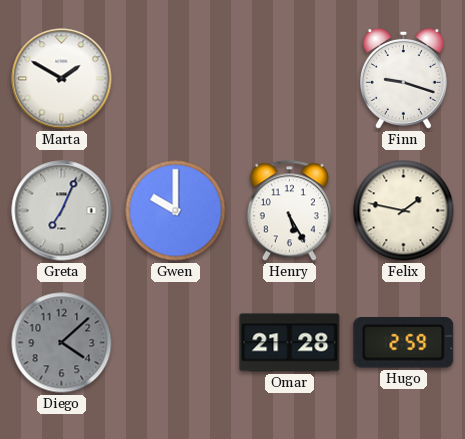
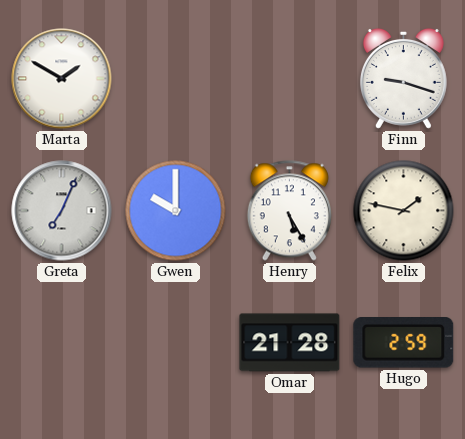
Diego: 4:08 -> none (62, 343)
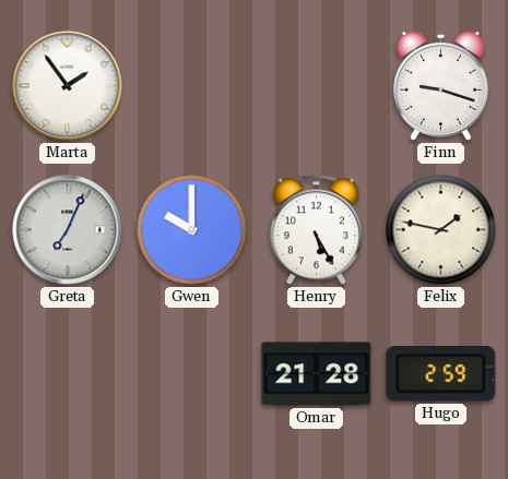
Marta: 1:50 -> 1:54 (68, 86)
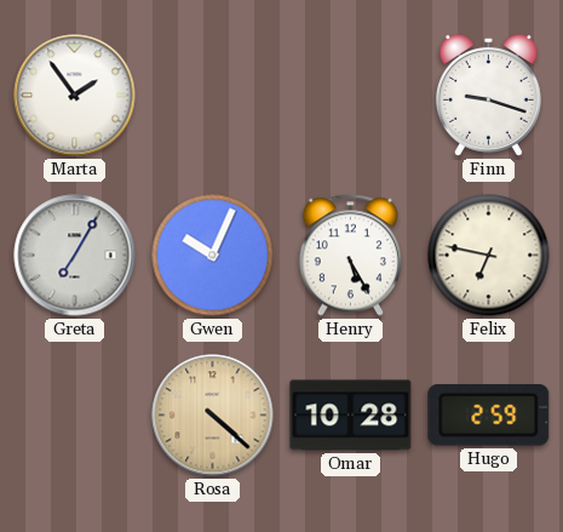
Greta: 7:04 -> 7:05 (75, 256)
Gwen: 10:00 -> 10:04 (213, 256)
Felix: 1:47 -> 6:47 (489, 256)
Rosa: none -> 4:22 (213, 416)
Omar: 21:28 -> 10:28 (351, 416)
